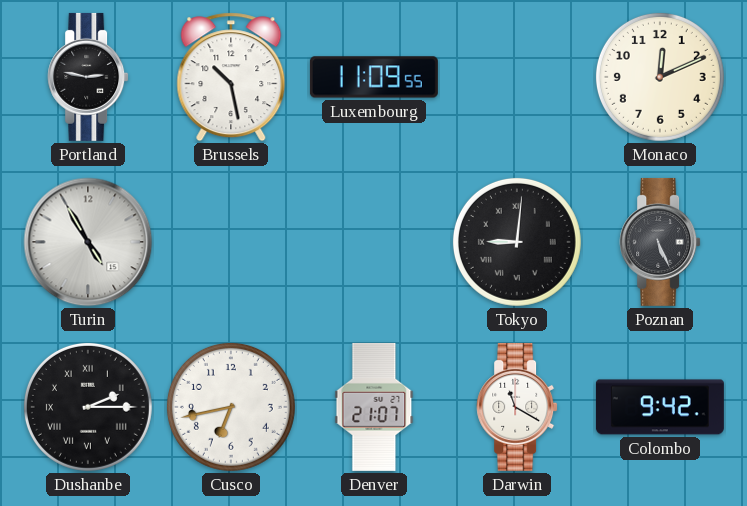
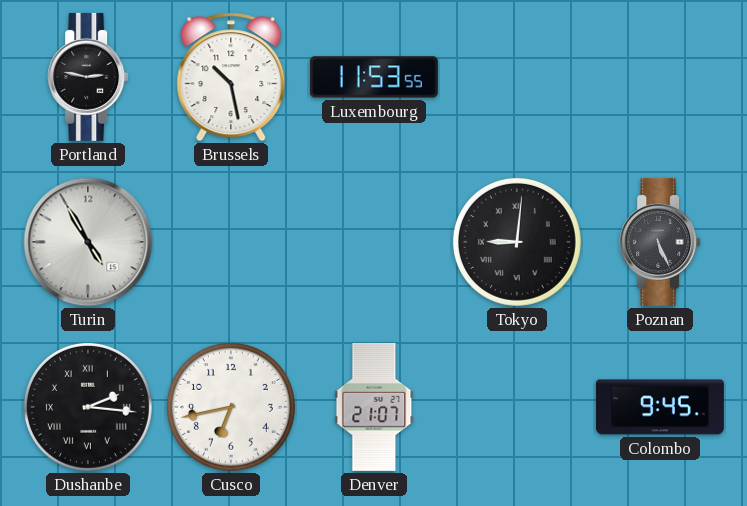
Luxembourg: 11:09 -> 11:53 (374, 77)
Monaco: 12:11 -> none (660, 77)
Dushanbe: 2:15 -> 2:16 (88, 407)
Darwin: 11:20 -> none (517, 407)
Colombo: 9:42 -> 9:45 (660, 407)
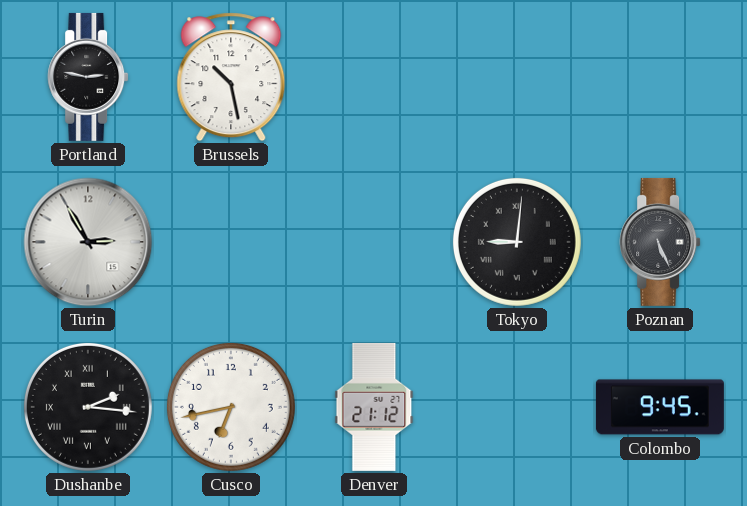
Luxembourg: 11:53 -> none (374, 77)
Turin: 4:55 -> 2:55 (88, 242)
Denver: 21:07 -> 21:12 (374, 407)
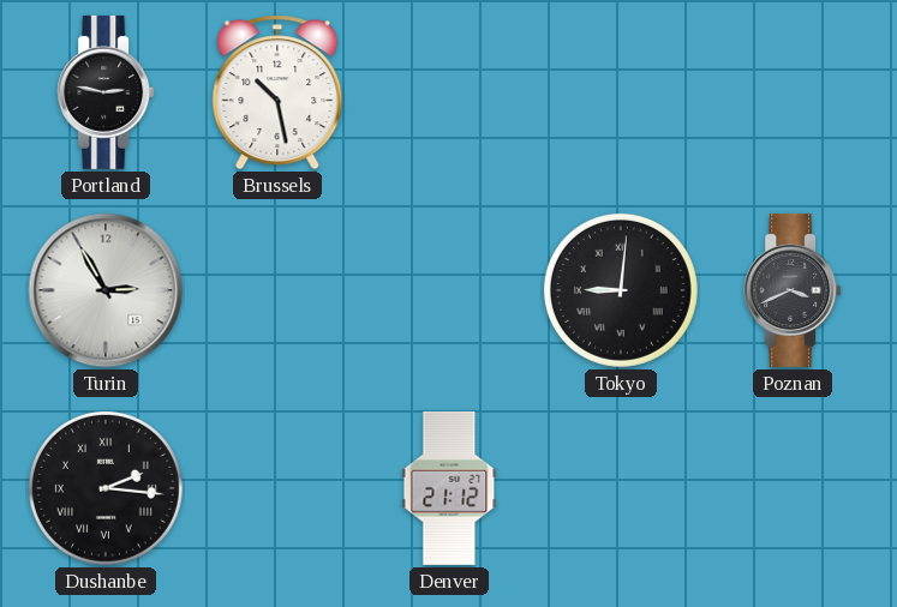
Poznan: 5:26 -> 3:41 (793, 290)
Cusco: 6:43 -> none (231, 407)
Colombo: 9:45 -> none (660, 407)
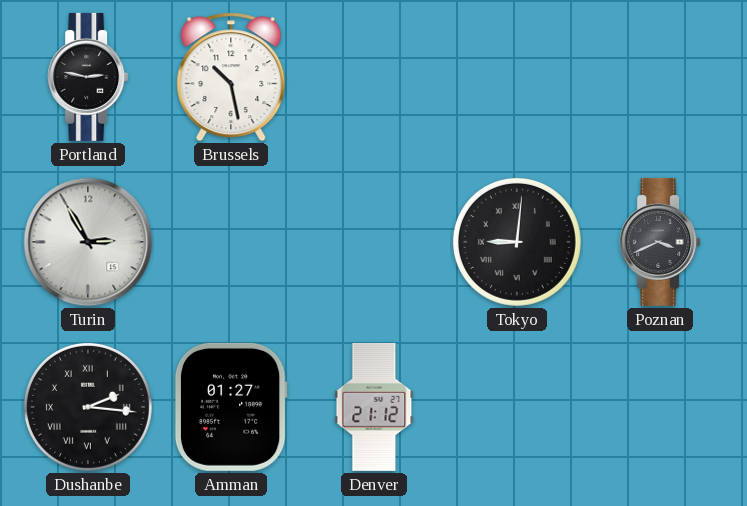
Amman: none -> 01:27 (231, 407)
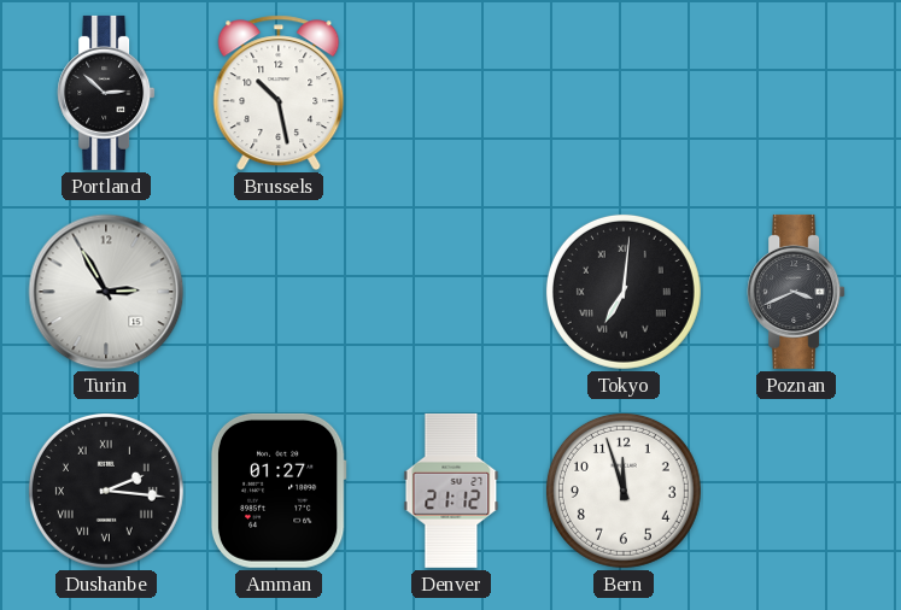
Portland: 2:47 -> 2:52 (106, 93)
Tokyo: 9:01 -> 7:01 (624, 292)
Bern: none -> 11:57 (624, 491)
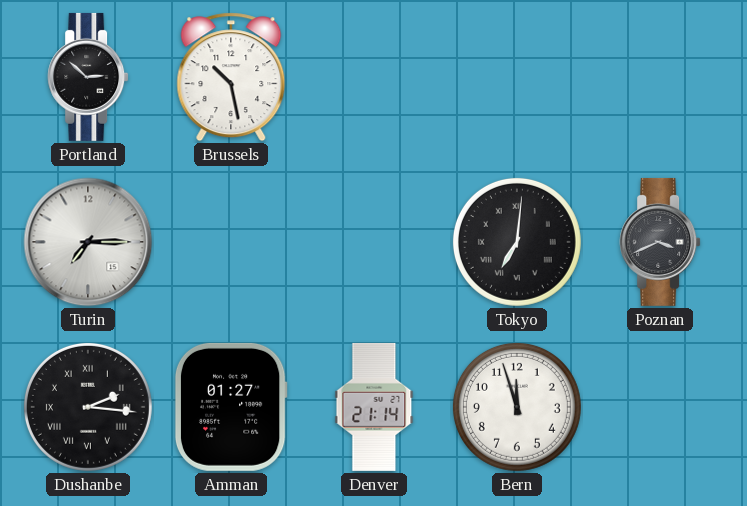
Turin: 2:55 -> 7:15 (88, 242)
Denver: 21:12 -> 21:14 (374, 407)
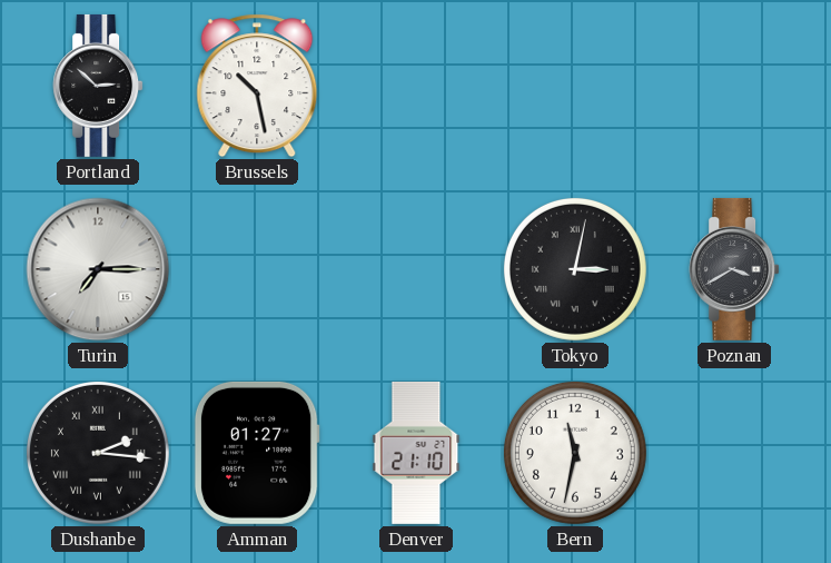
Tokyo: 7:01 -> 3:02 (575, 269)
Poznan: 3:41 -> 3:40 (734, 269)
Denver: 21:14 -> 21:10 (416, 453)
Bern: 11:57 -> 11:32 (575, 453)
